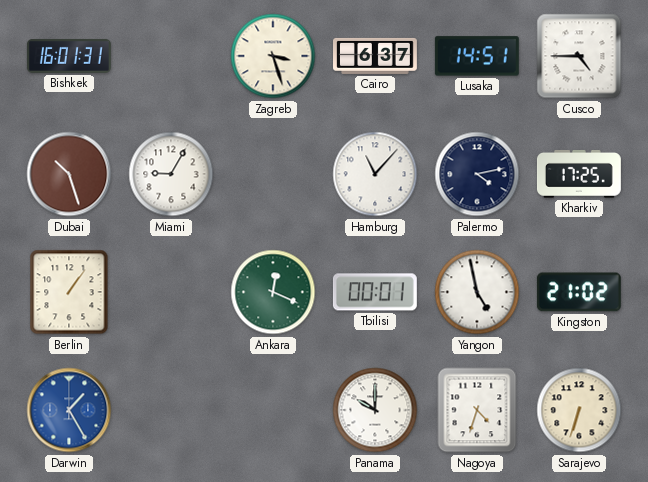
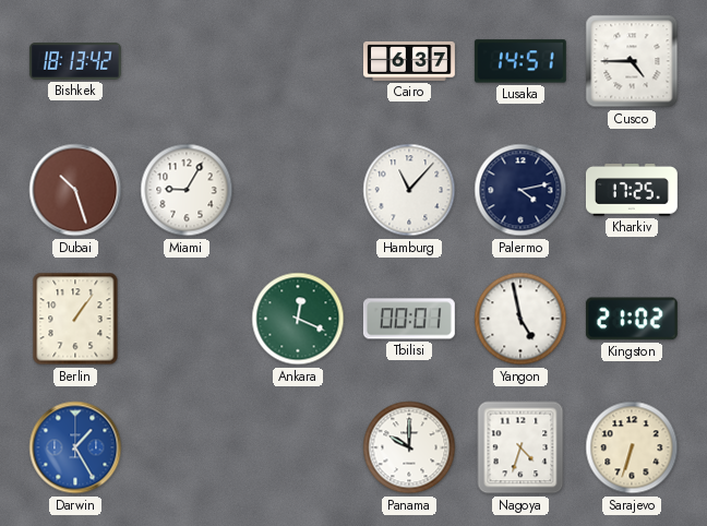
Bishkek: 16:01 -> 18:13 (75, 62)
Zagreb: 3:27 -> none (273, 56)
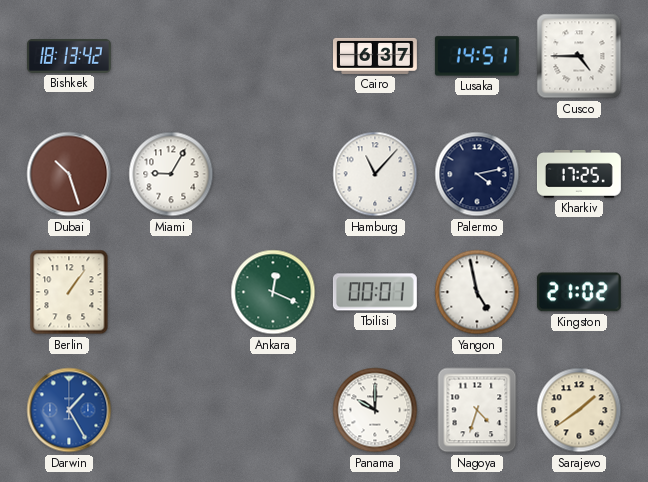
Sarajevo: 6:33 -> 1:39 (579, 410)
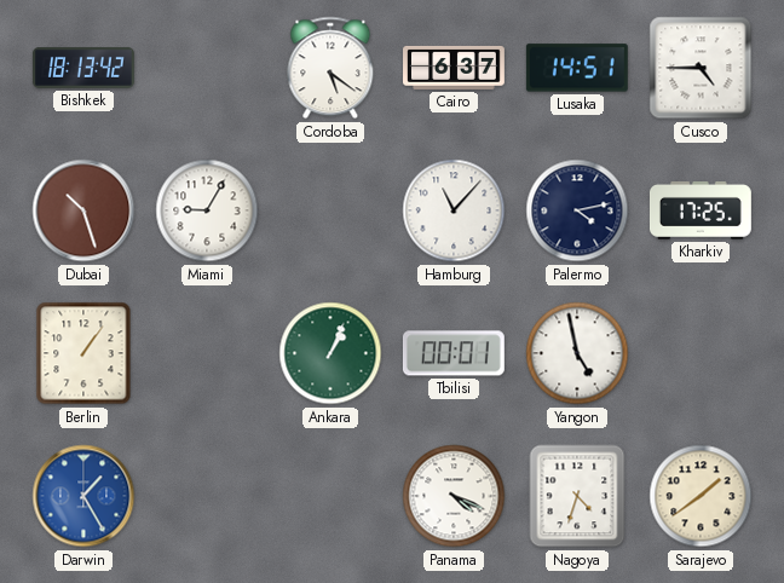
Cordoba: none -> 5:21 (330, 68)
Ankara: 12:19 -> 1:04 (330, 353)
Kingston: 21:02 -> none (579, 292)
Panama: 10:00 -> 4:19 (454, 496)
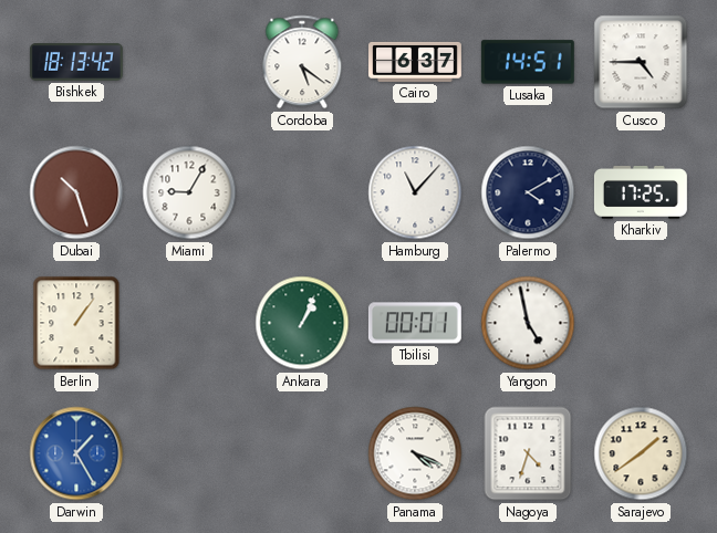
Palermo: 4:13 -> 4:10 (528, 192)
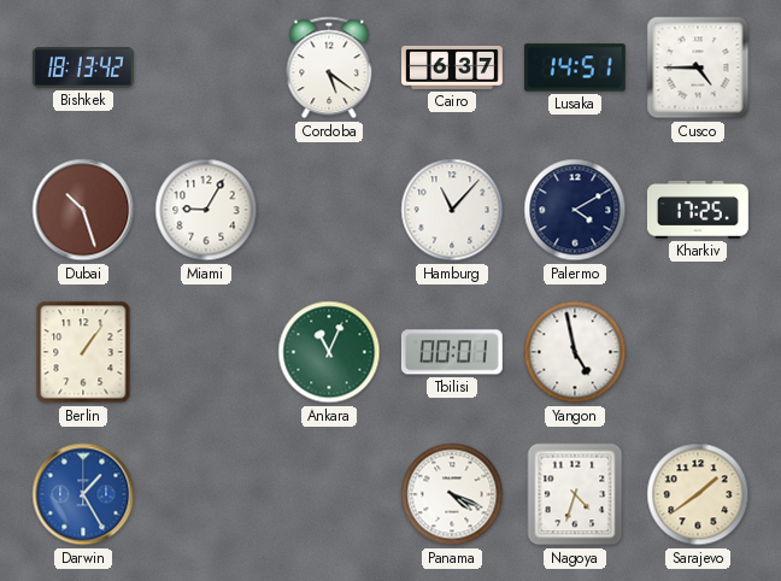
Ankara: 1:04 -> 11:04 (329, 352)
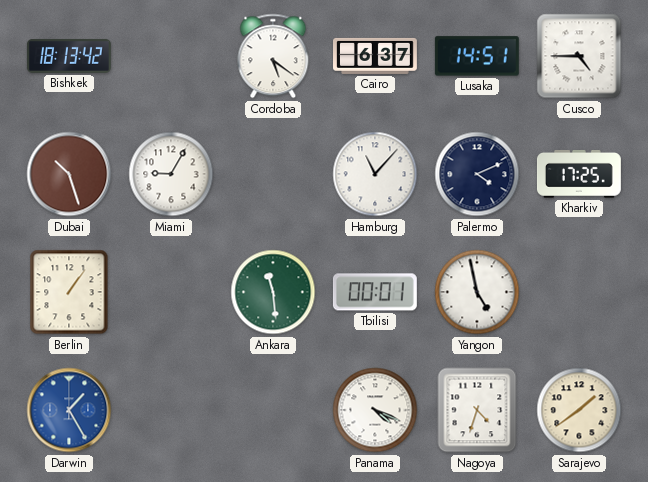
Palermo: 4:10 -> 4:11 (477, 174)
Ankara: 11:04 -> 11:29 (273, 292)
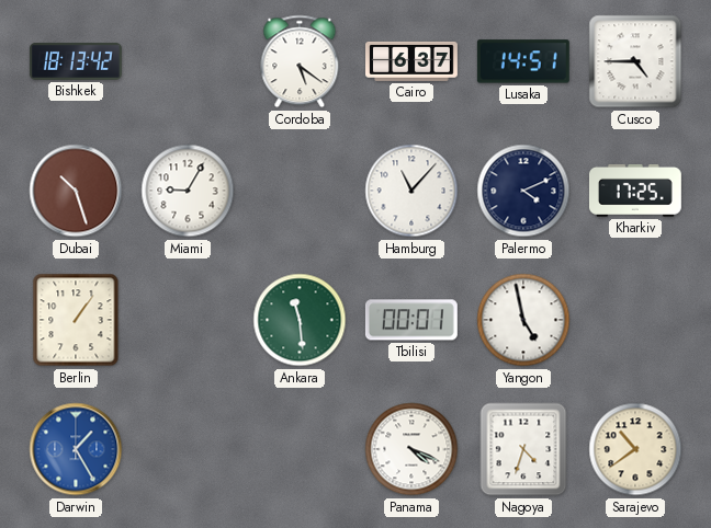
Sarajevo: 1:39 -> 10:39 (635, 449)
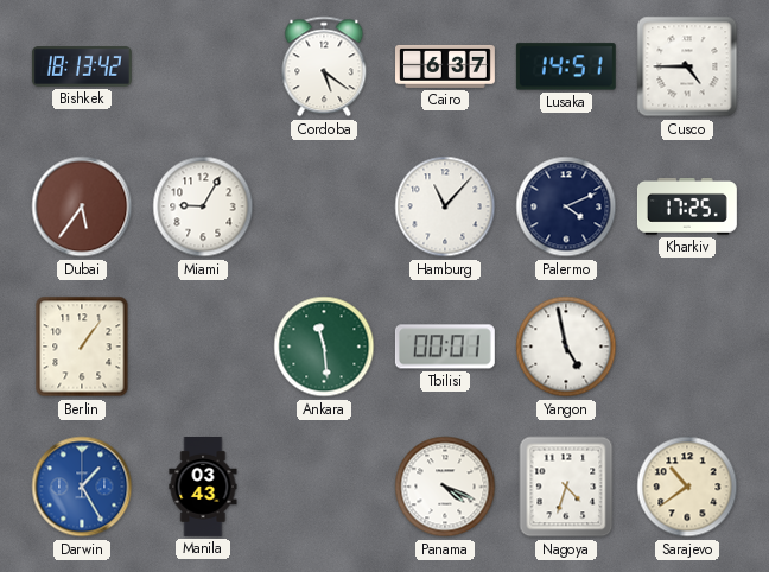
Dubai: 10:27 -> 5:36 (82, 206)
Manila: none -> 03:43 (203, 488)
